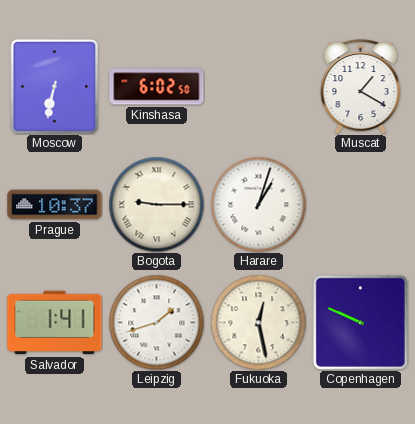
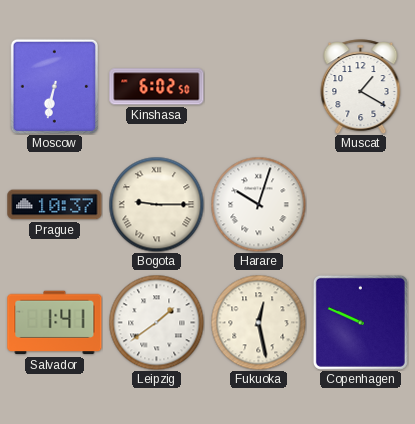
Harare: 1:03 -> 10:03 (258, 204)
Leipzig: 1:42 -> 1:39 (156, 322)
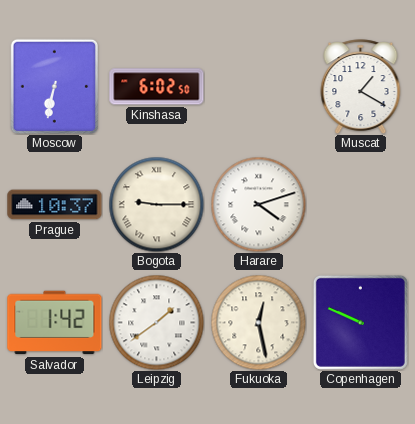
Harare: 10:03 -> 4:12 (258, 204)
Salvador: 1:41 -> 1:42 (55, 323)
